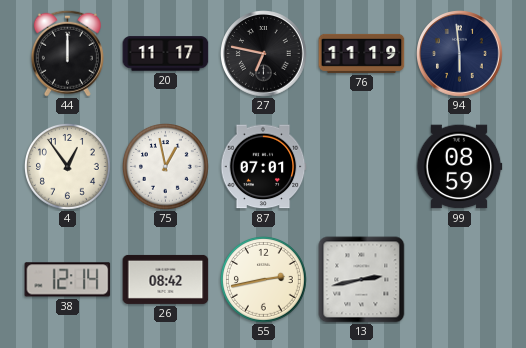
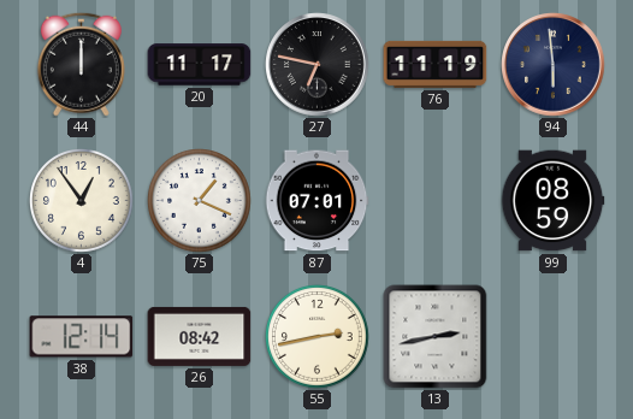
75: 12:58 -> 1:19 (200, 201)
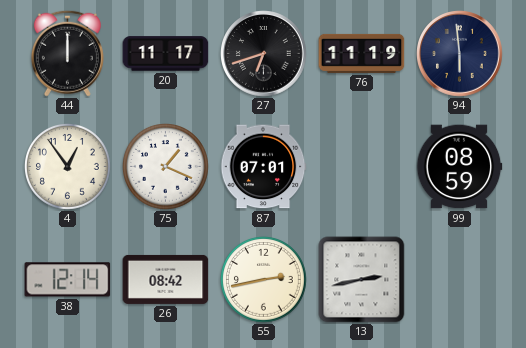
27: 6:47 -> 6:42 (264, 54)
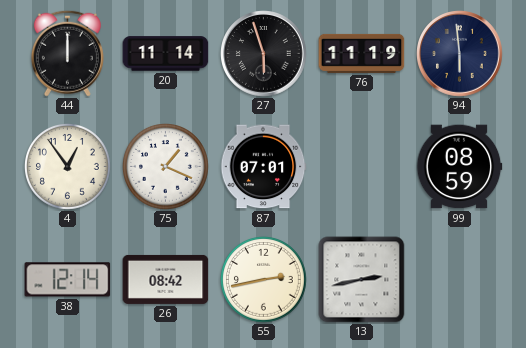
20: 11:17 -> 11:14 (166, 54)
27: 6:42 -> 5:57 (264, 54)
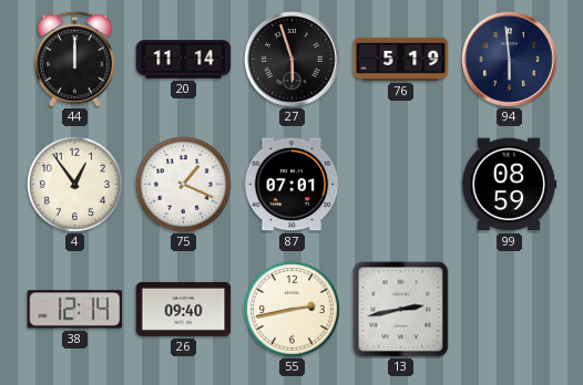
76: 11:19 -> 5:19 (401, 59)
26: 08:42 -> 09:40 (184, 309)
